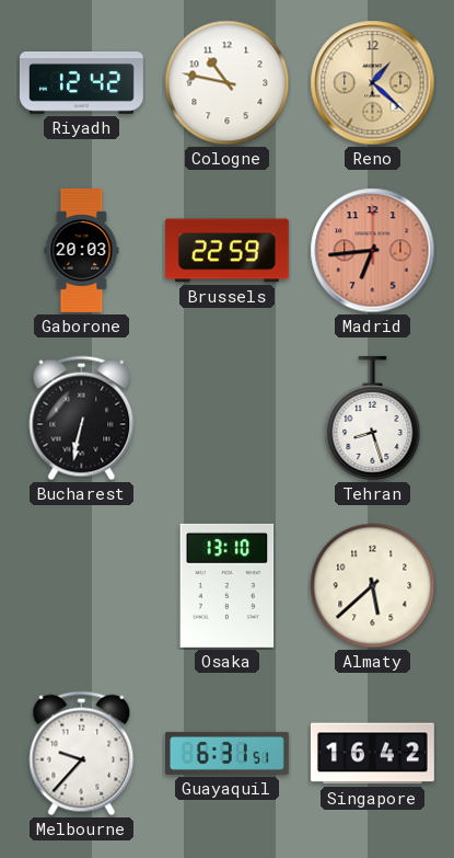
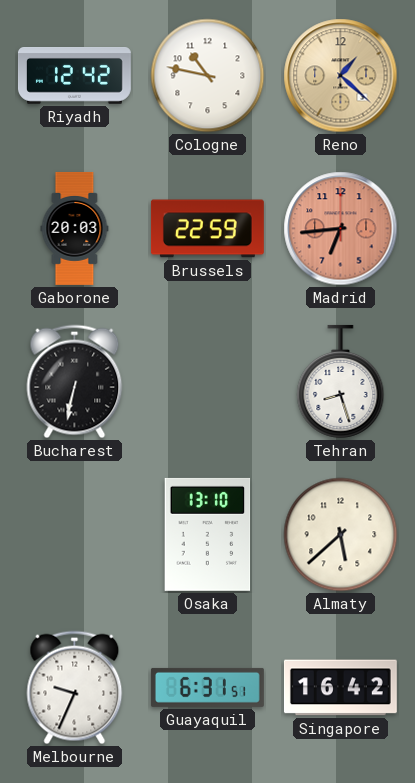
Melbourne: 9:37 -> 9:34 (75, 688)
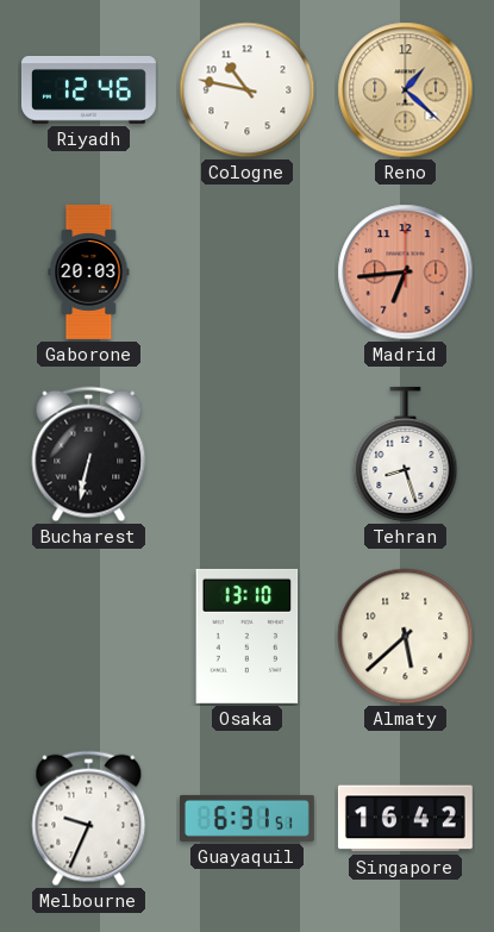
Riyadh: 12:42 -> 12:46 (88, 90)
Brussels: 22:59 -> none (207, 229)
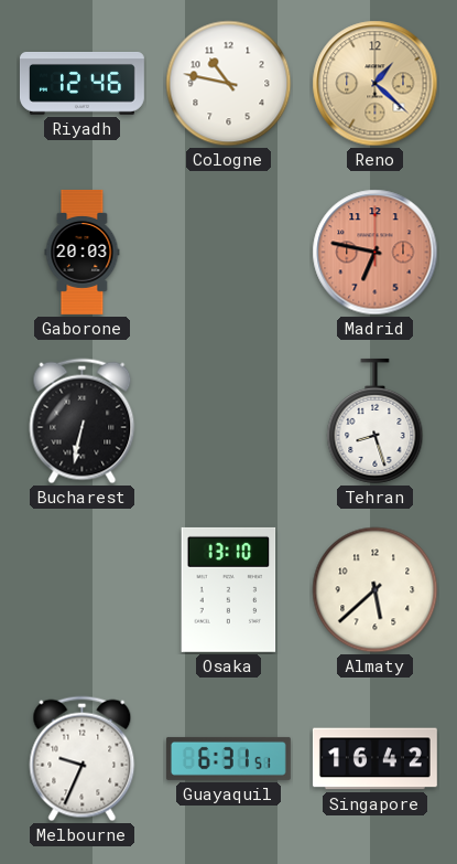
Madrid: 6:44 -> 6:47 (376, 253)
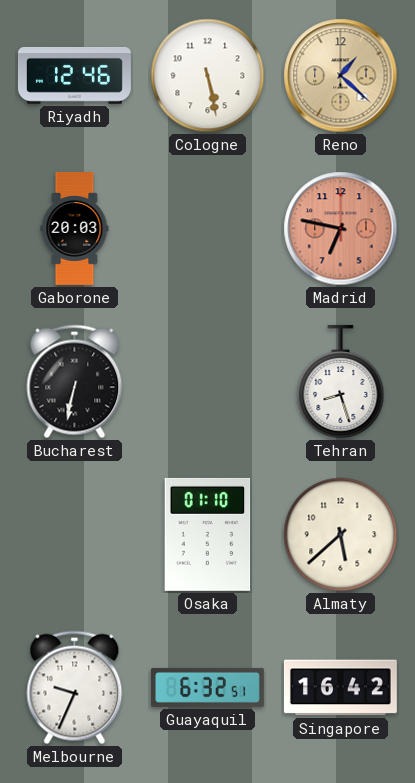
Cologne: 10:47 -> 5:28 (208, 76)
Osaka: 13:10 -> 01:10 (208, 534)
Guayaquil: 6:31 -> 6:32 (207, 687)
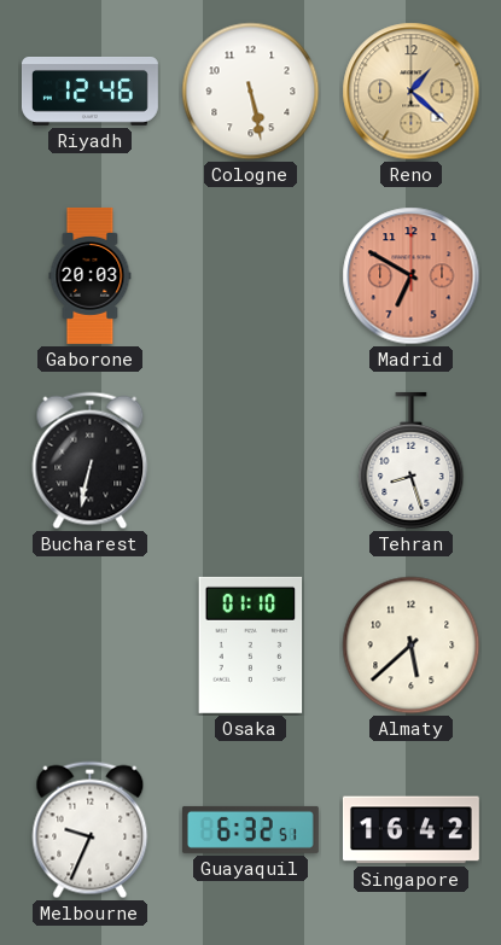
Madrid: 6:47 -> 6:50 (412, 276)
